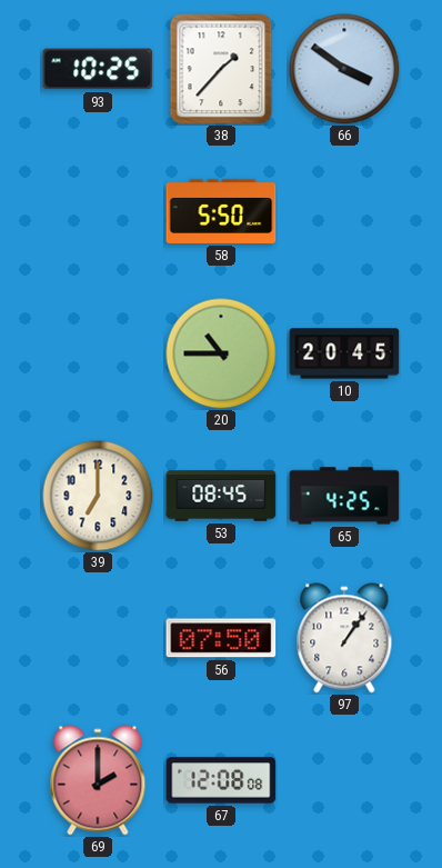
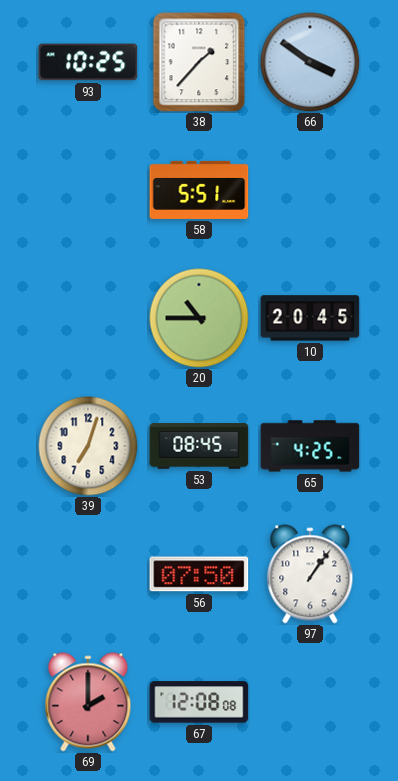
58: 5:50 -> 5:51 (199, 190)
39: 7:00 -> 7:03 (88, 446)
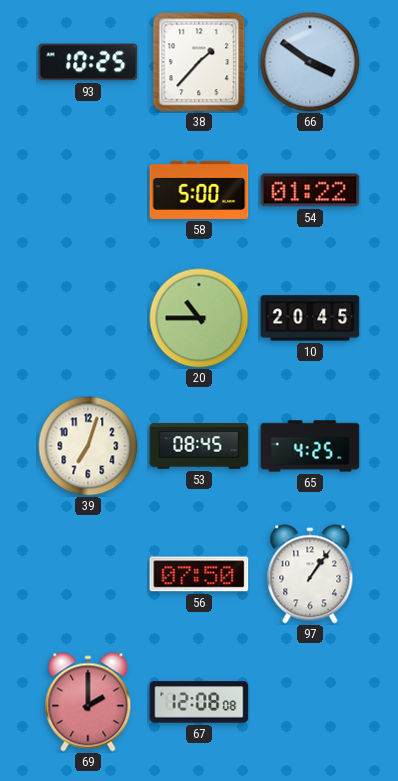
58: 5:51 -> 5:00 (199, 190)
54: none -> 01:22 (310, 190)
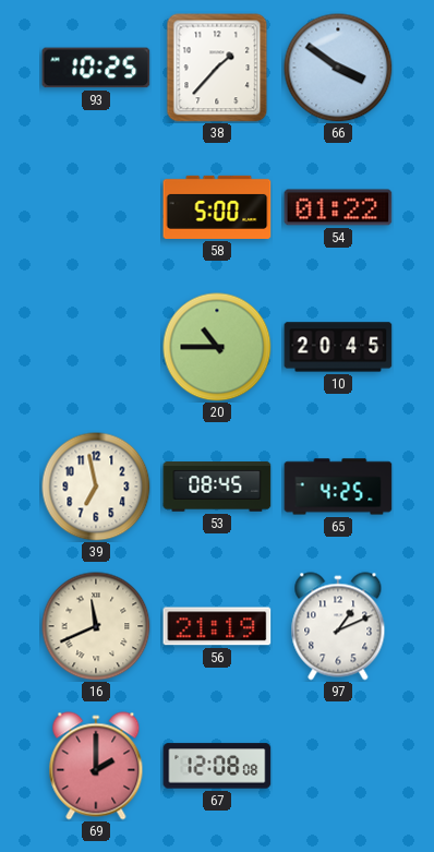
39: 7:03 -> 6:58 (96, 487)
16: none -> 11:41 (96, 626)
56: 07:50 -> 21:19 (217, 626)
97: 1:06 -> 1:11 (338, 626)
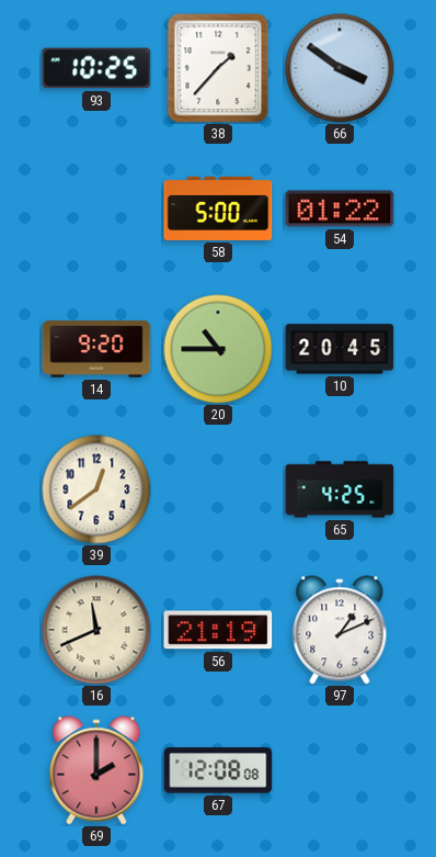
14: none -> 9:20 (96, 349)
39: 6:58 -> 12:39 (96, 489)
53: 08:45 -> none (217, 487)
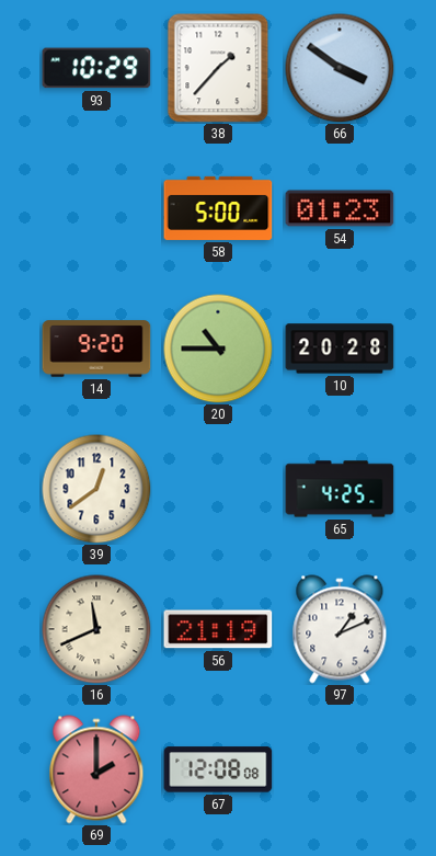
93: 10:25 -> 10:29 (96, 68)
54: 01:22 -> 01:23 (340, 208)
10: 20:45 -> 20:28 (340, 349)
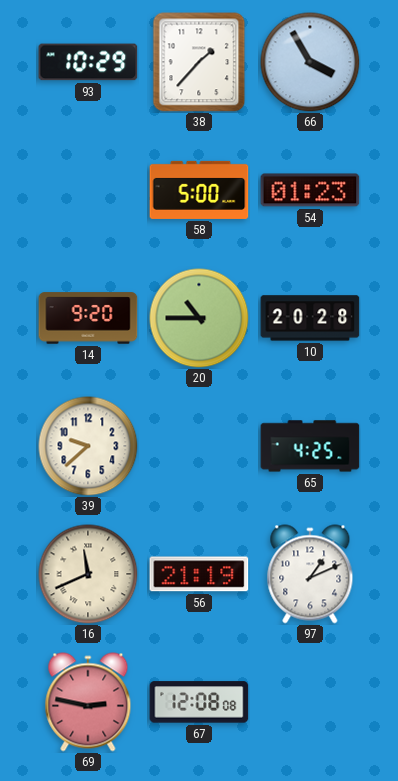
66: 3:51 -> 3:55 (310, 62)
39: 12:39 -> 9:38 (88, 446)
69: 2:00 -> 2:47 (88, 702)
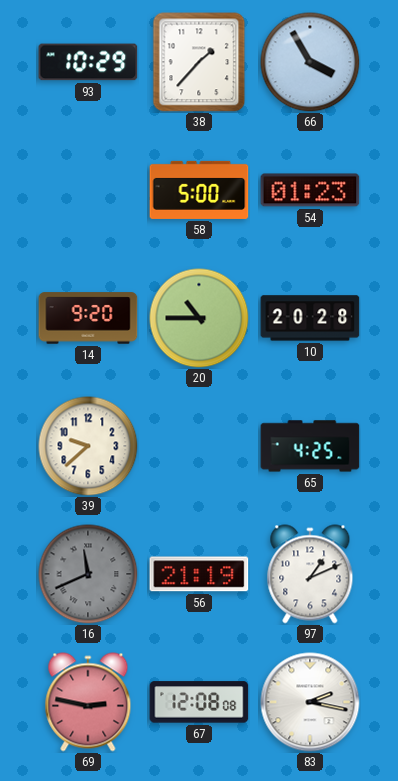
16 dial: cream -> grey (88, 574)
83: none -> 2:17 (310, 702)
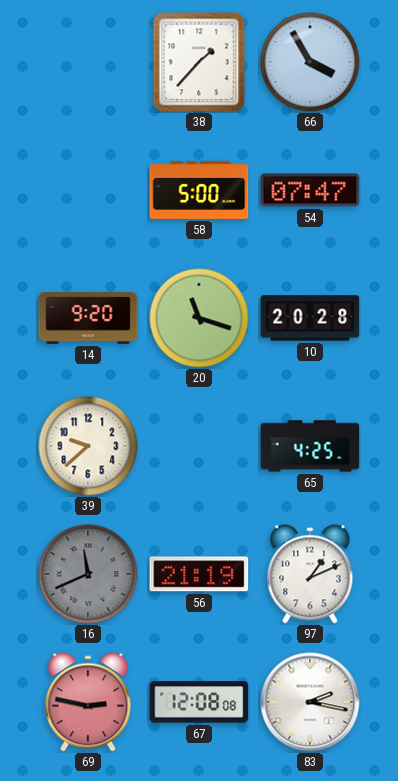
93: 10:29 -> none (88, 62)
54: 01:23 -> 07:47 (310, 190)
20: 10:45 -> 11:18 (199, 318)
